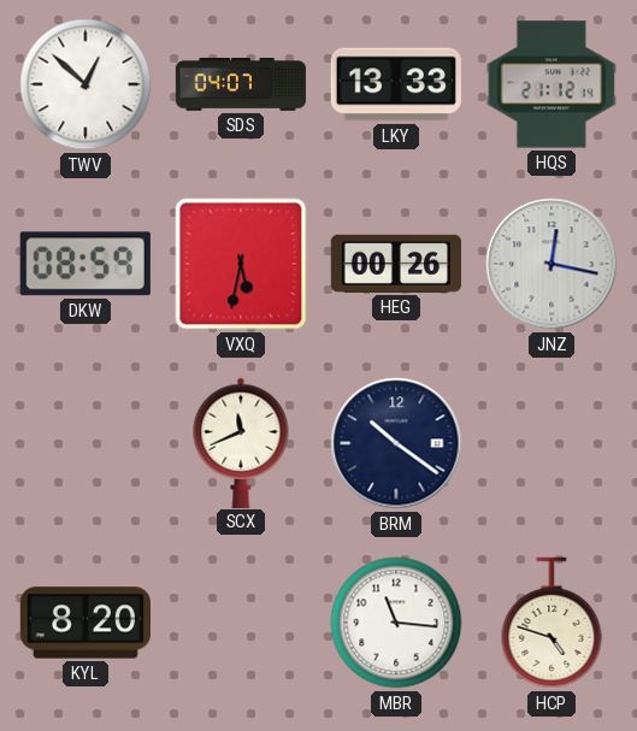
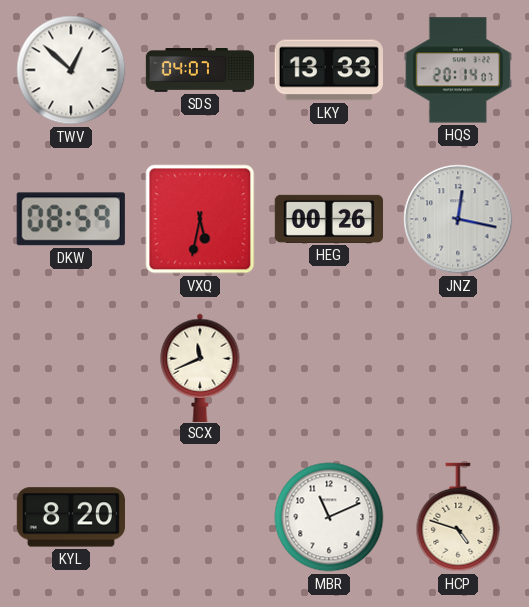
HQS: 21:12 -> 20:14 (458, 70)
BRM: 10:21 -> none (396, 443)
MBR: 11:16 -> 11:11 (329, 517)
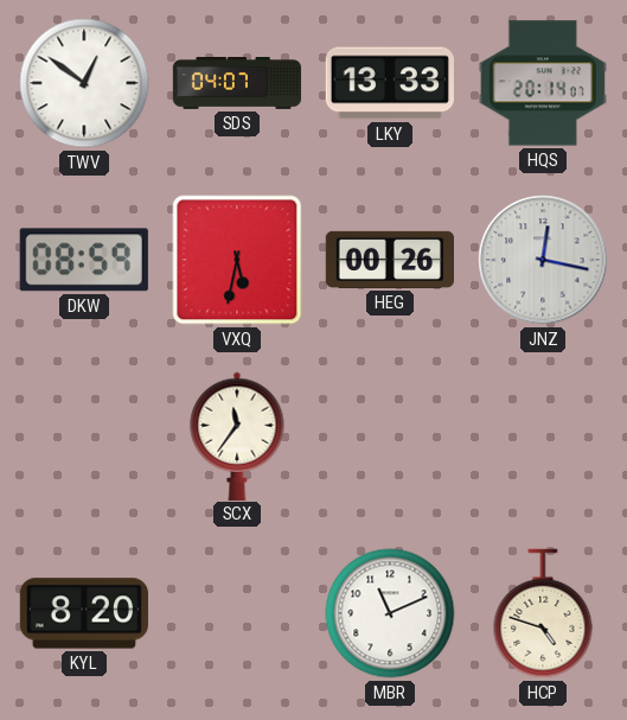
TWV: 12:52 -> 12:51 (84, 83)
SCX: 11:41 -> 11:36 (237, 435)
